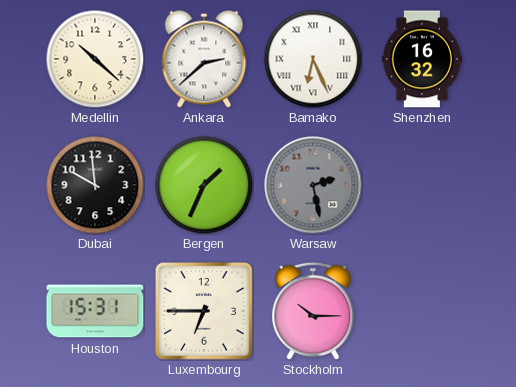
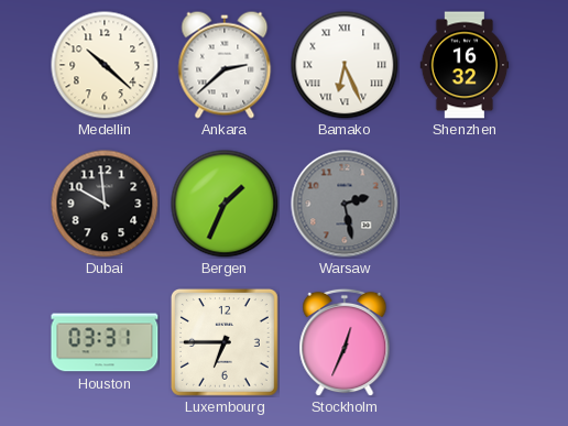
Houston: 15:31 -> 03:31 (105, 342)
Stockholm: 10:15 -> 12:34 (345, 342)
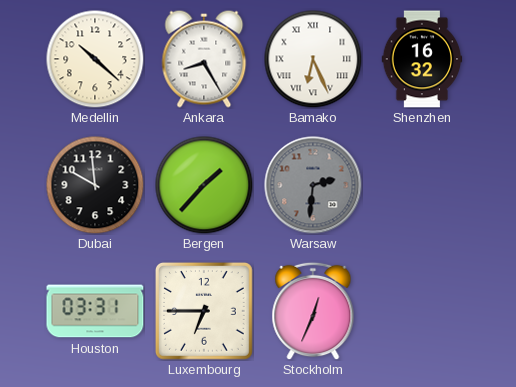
Ankara: 2:38 -> 8:25 (204, 59)
Bergen: 1:34 -> 1:37 (204, 185)
Warsaw: 2:28 -> 2:31 (313, 185)
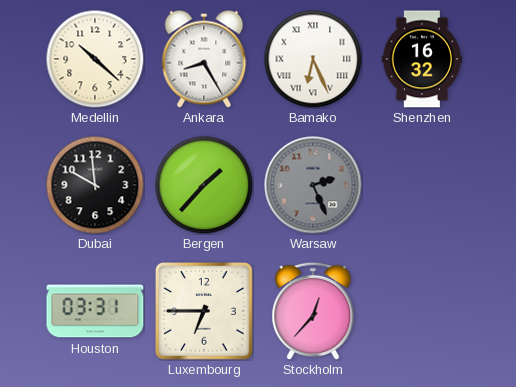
Warsaw: 2:31 -> 2:26 (313, 185)
Stockholm: 12:34 -> 12:37 (313, 311)
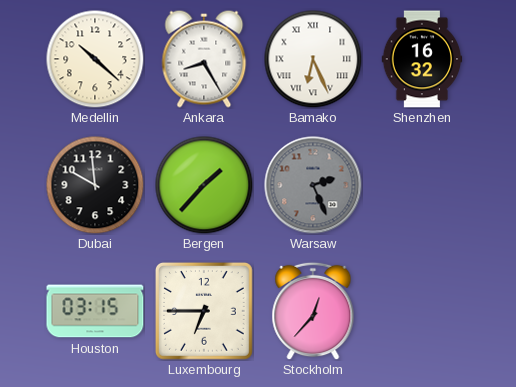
Houston: 03:31 -> 03:15 (95, 311)
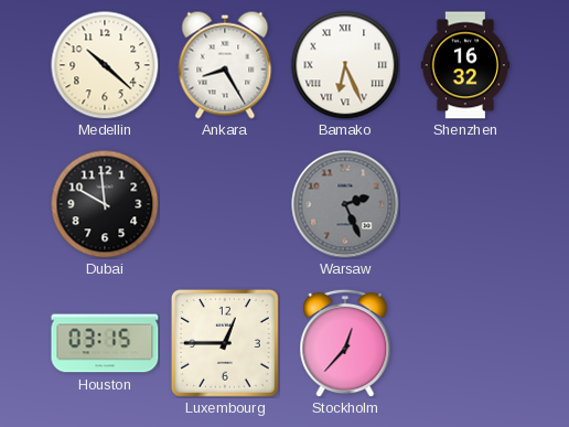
Bergen: 1:37 -> none (204, 185)
Luxembourg: 6:45 -> 12:45 (225, 343)
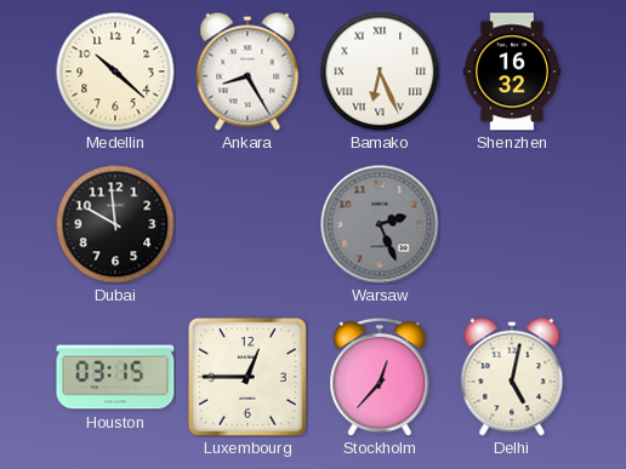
Delhi: none -> 5:02 (512, 377)
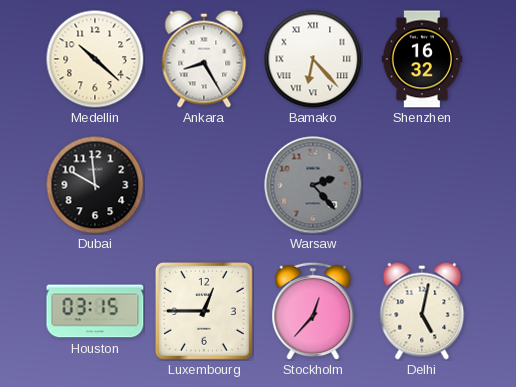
Bamako: 6:26 -> 6:23 (313, 59)
Warsaw: 2:26 -> 2:23 (313, 185)
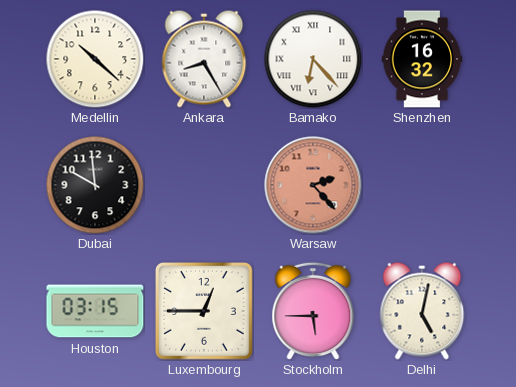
Warsaw dial: grey -> salmon (313, 185)
Stockholm: 12:37 -> 5:45 (313, 311)
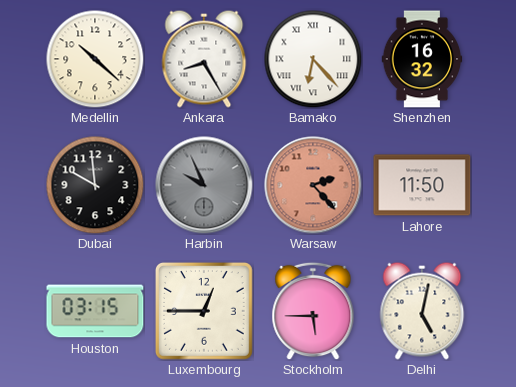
Harbin: none -> 9:56 (204, 185)
Lahore: none -> 11:50 (422, 185)
